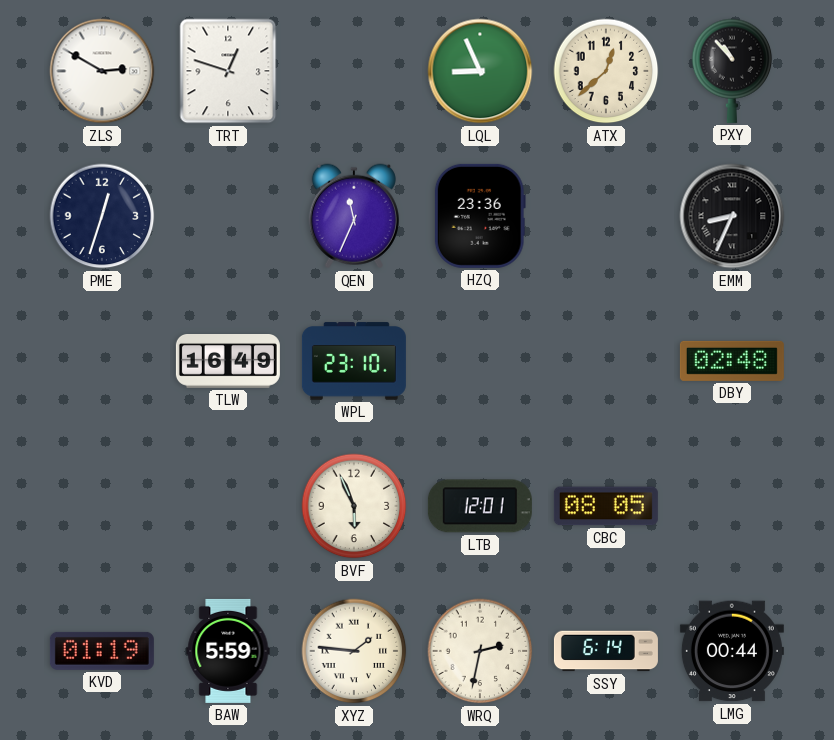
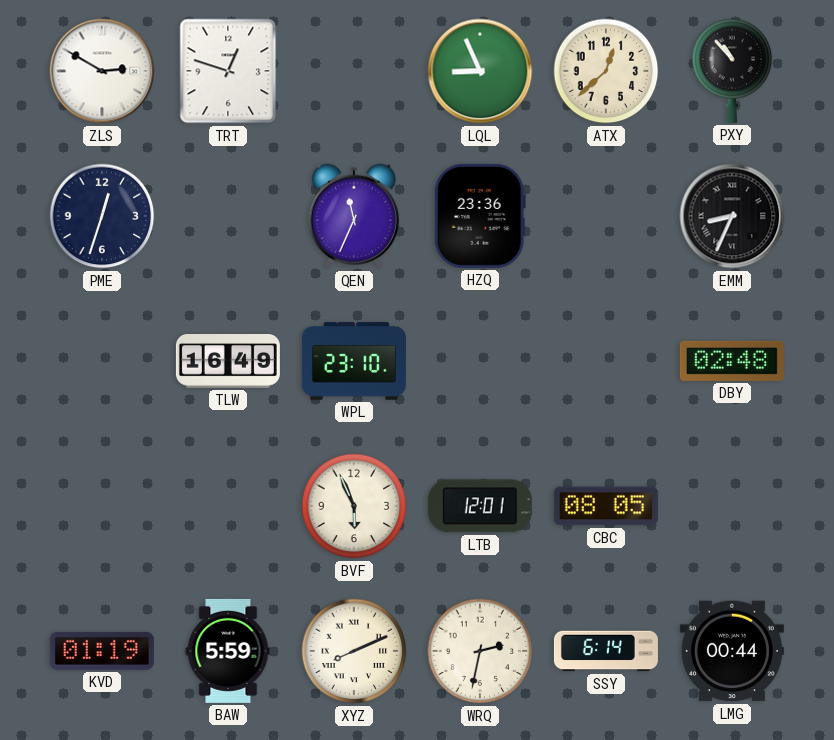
XYZ: 1:46 -> 8:11 (354, 651)
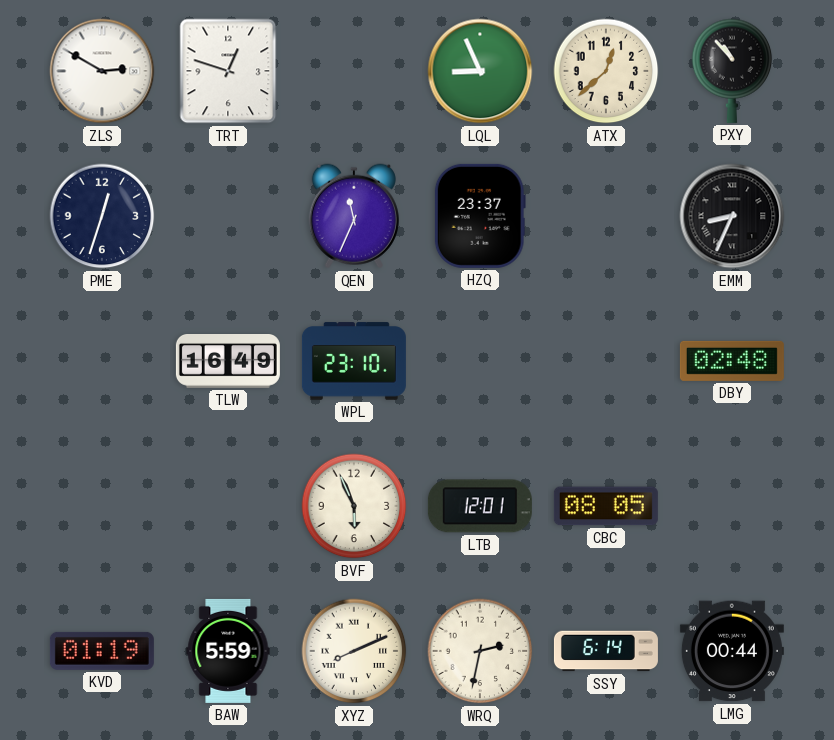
HZQ: 23:36 -> 23:37 (480, 216)
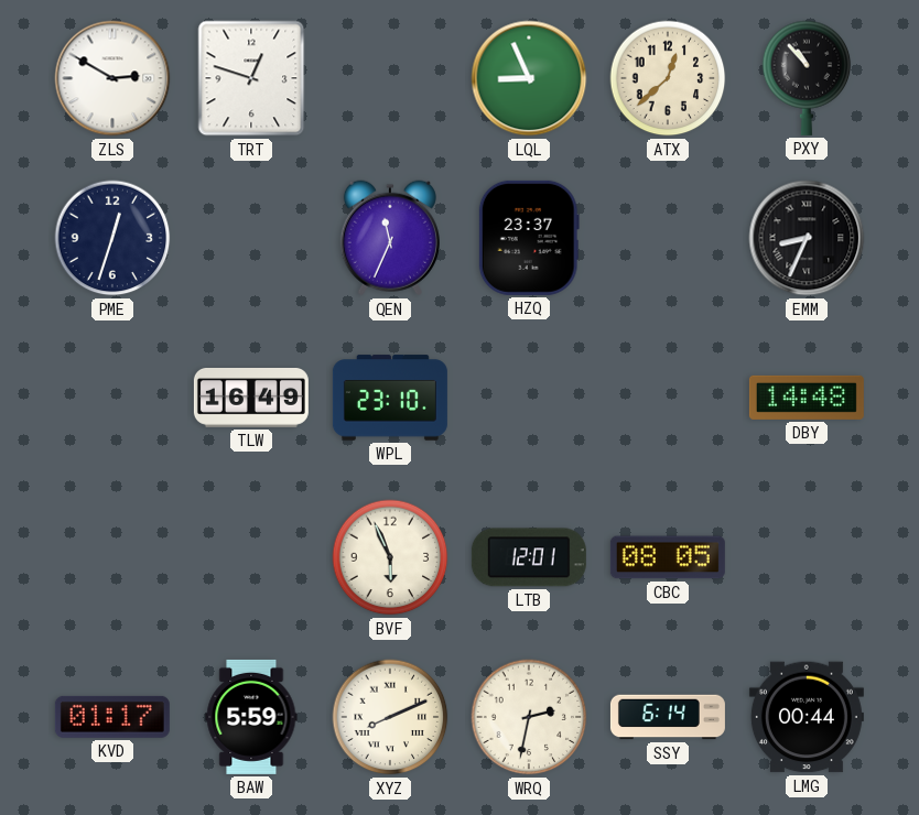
DBY: 02:48 -> 14:48 (807, 398)
KVD: 01:19 -> 01:17 (112, 717)
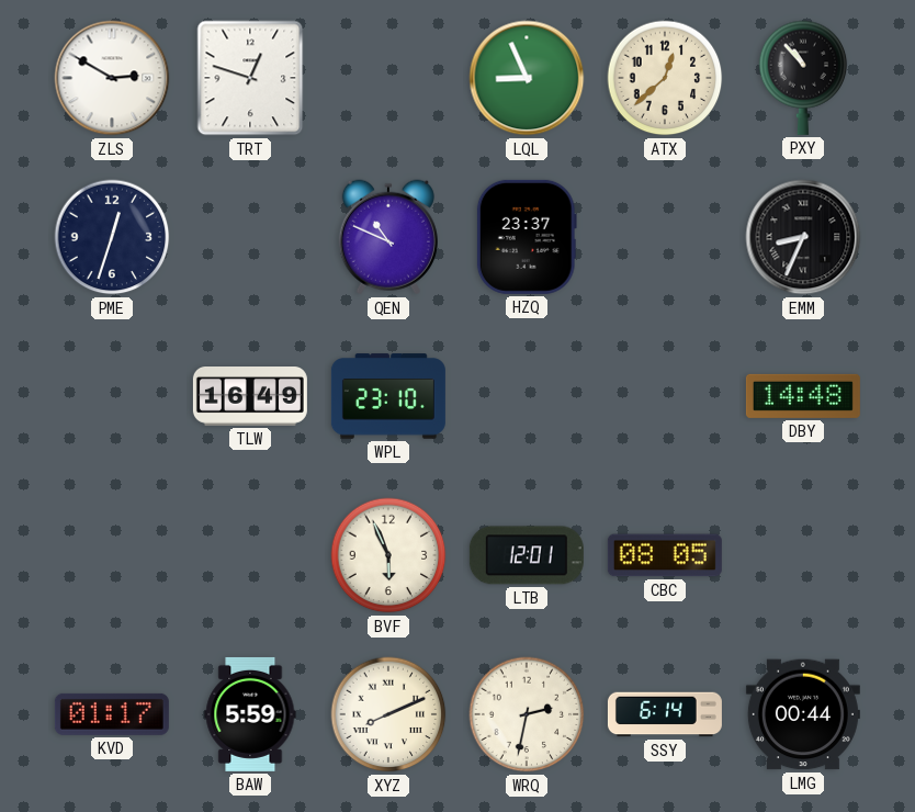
QEN: 11:34 -> 10:49 (388, 237)
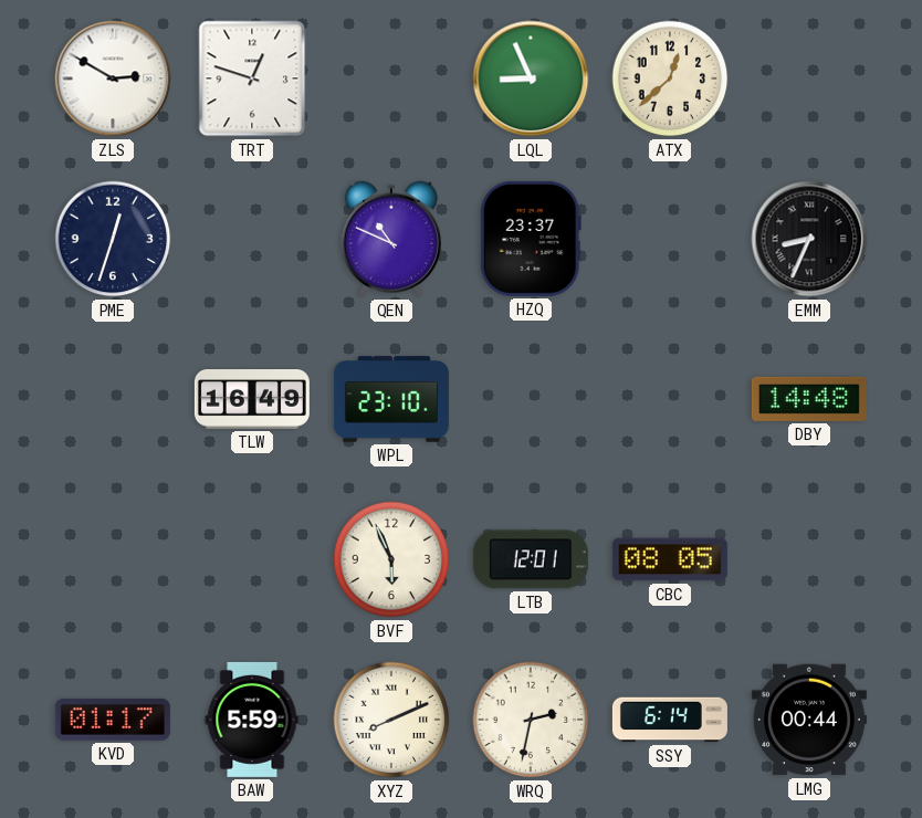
PXY: 10:53 -> none (803, 78)
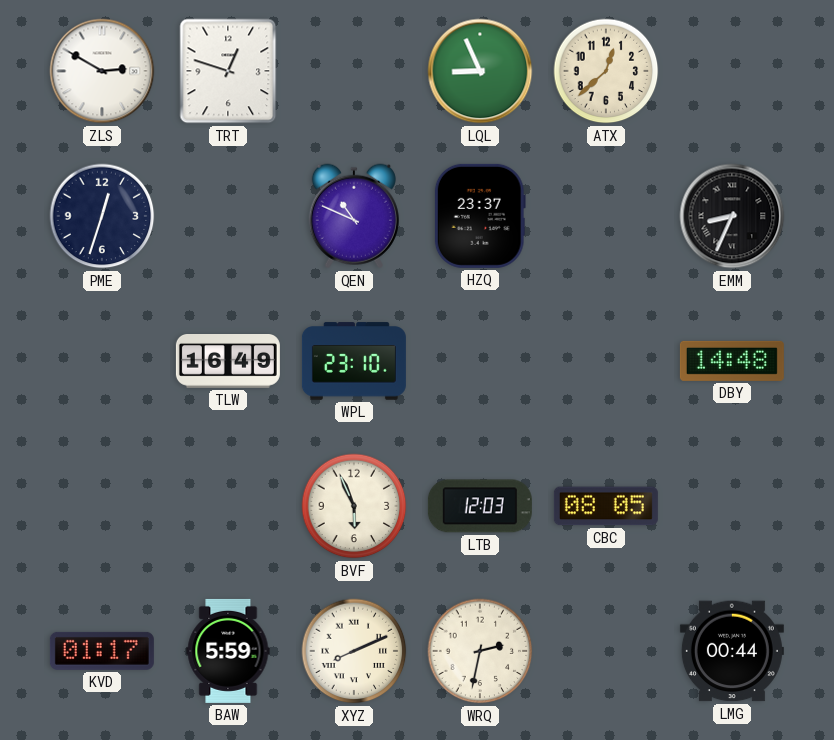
LTB: 12:01 -> 12:03 (480, 506)
SSY: 6:14 -> none (670, 720)
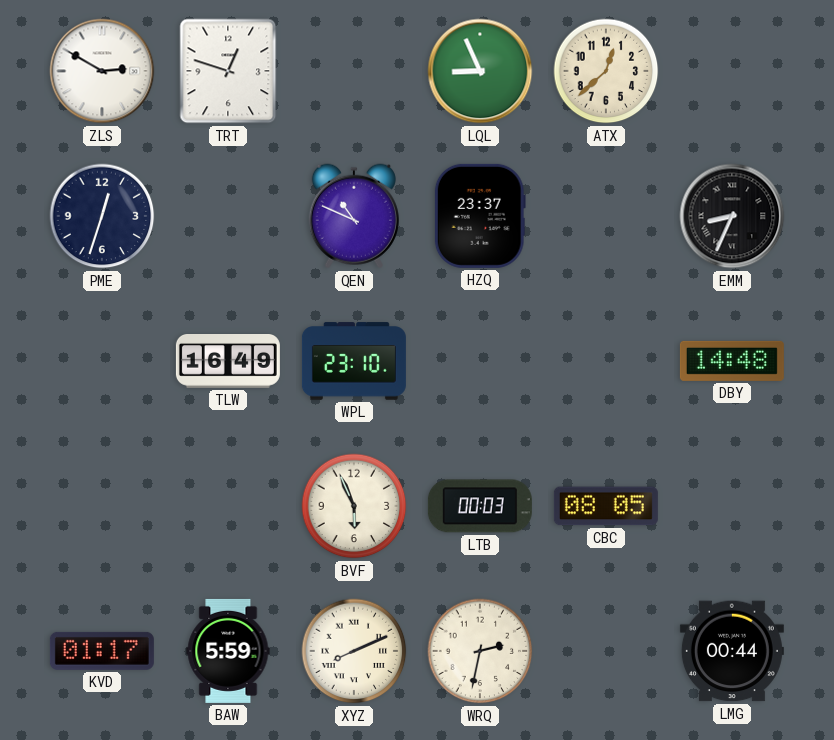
LTB: 12:03 -> 00:03 (480, 506)
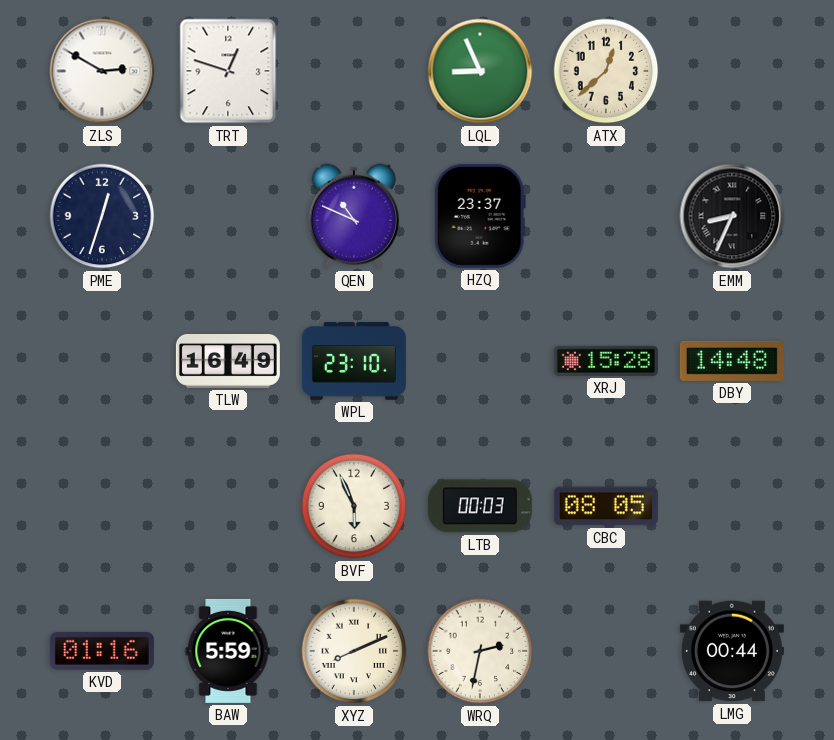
XRJ: none -> 15:28 (606, 361)
KVD: 01:17 -> 01:16 (102, 651)
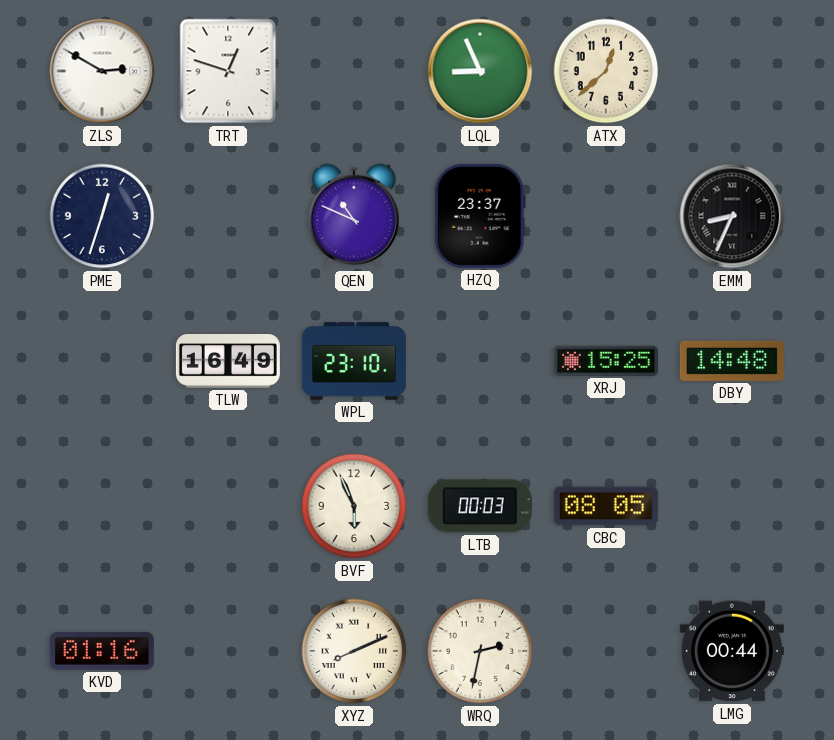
XRJ: 15:28 -> 15:25 (606, 361)
BAW: 5:59 -> none (228, 651)
